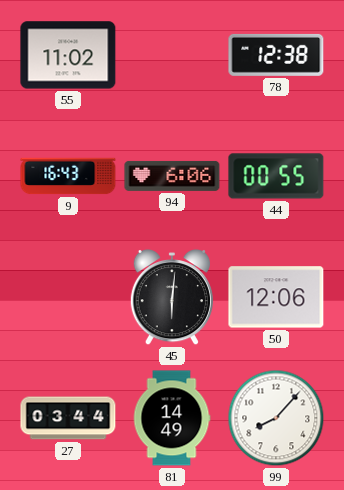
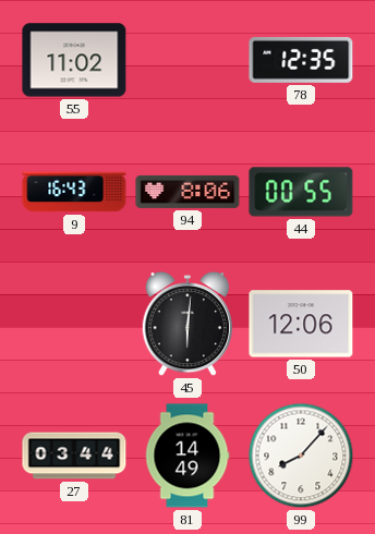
78: 12:38 -> 12:35 (301, 60)
94: 6:06 -> 8:06 (187, 192)
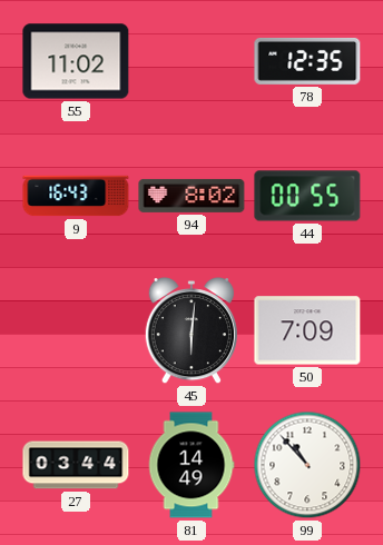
94: 8:06 -> 8:02 (191, 196)
50: 12:06 -> 7:09 (307, 330)
99: 8:07 -> 10:53 (307, 465)
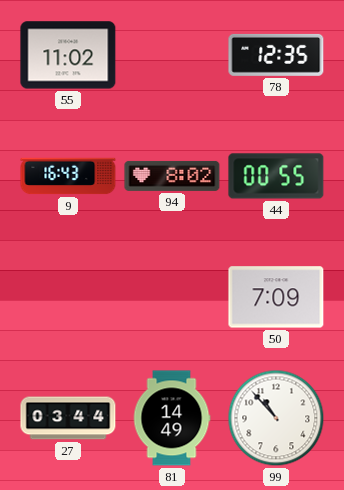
45: 6:01 -> none (191, 331)
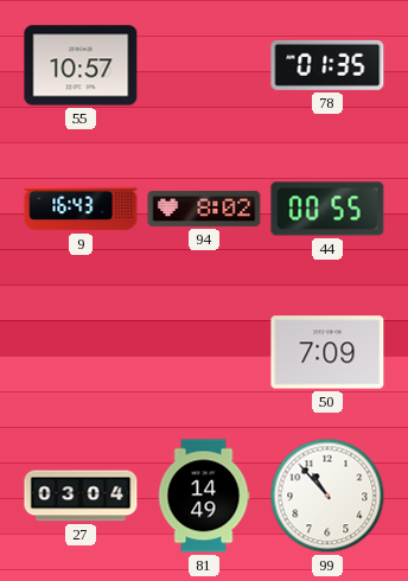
55: 11:02 -> 10:57 (81, 65)
78: 12:35 -> 01:35 (327, 65)
27: 03:44 -> 03:04 (81, 496)
